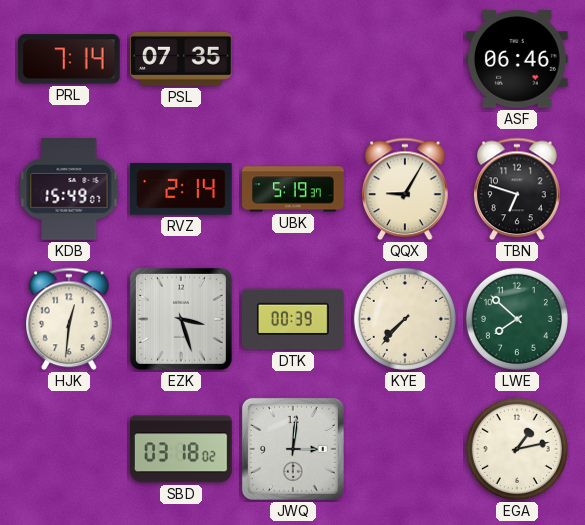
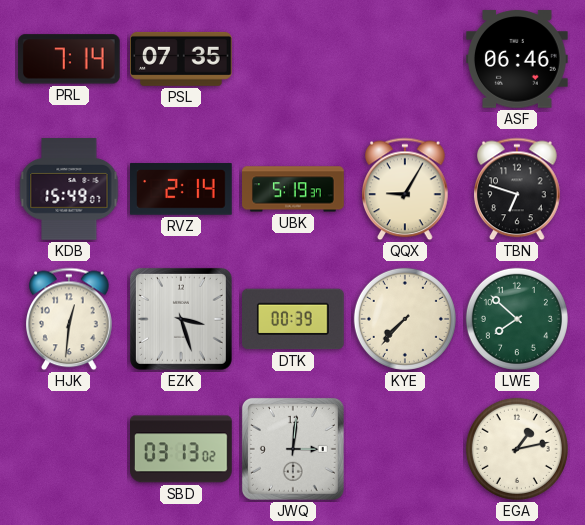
SBD: 03:18 -> 03:13 (182, 449)
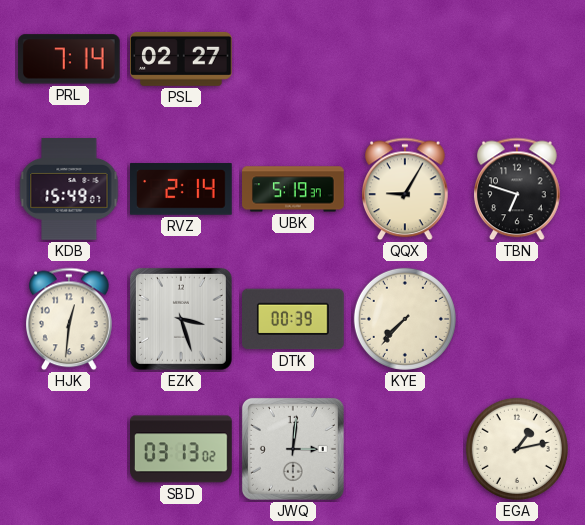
PSL: 07:35 -> 02:27 (182, 59)
ASF: 06:46 -> none (518, 59)
LWE: 7:52 -> none (517, 319)
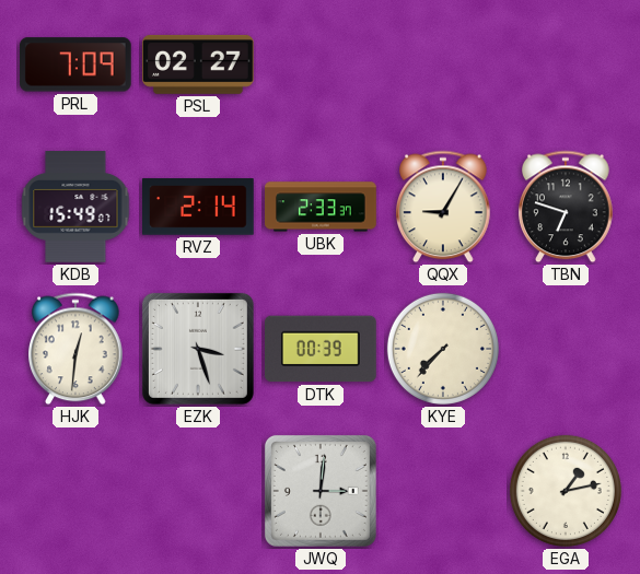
PRL: 7:14 -> 7:09 (75, 65)
UBK: 5:19 -> 2:33 (321, 207)
SBD: 03:13 -> none (182, 449)
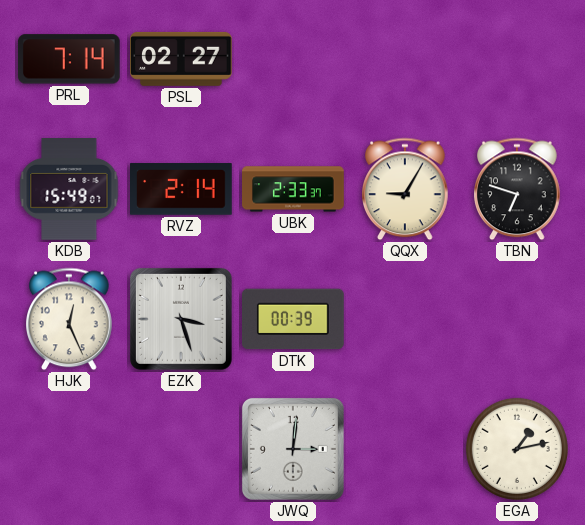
PRL: 7:09 -> 7:14 (69, 59)
HJK: 12:31 -> 12:26 (70, 319)
KYE: 7:37 -> none (443, 349)
